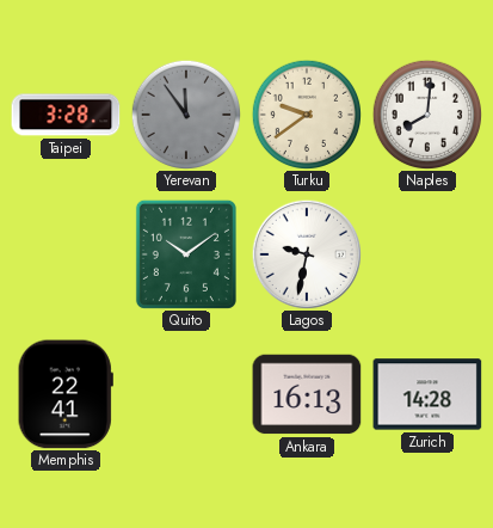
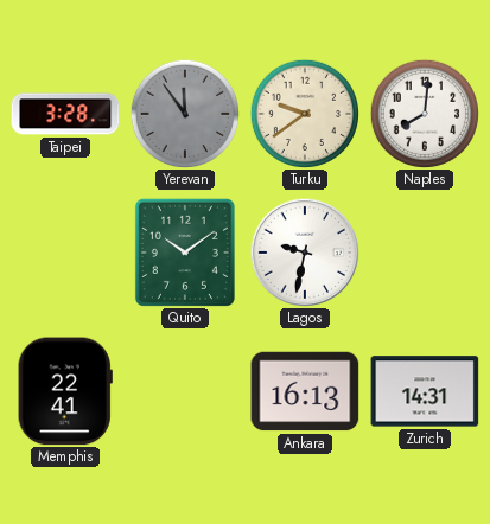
Zurich: 14:28 -> 14:31 (425, 391)
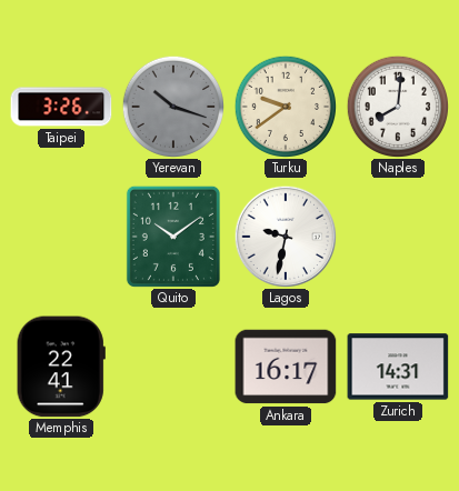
Taipei: 3:28 -> 3:26 (61, 107)
Yerevan: 11:54 -> 10:18 (172, 106)
Ankara: 16:13 -> 16:17 (286, 367)
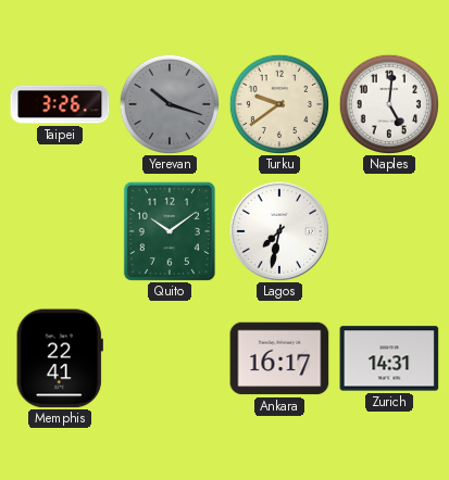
Naples: 8:01 -> 5:01 (388, 103)
Lagos: 9:32 -> 7:32 (279, 231)
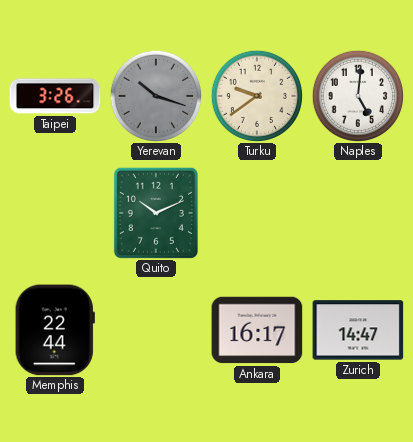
Quito: 10:09 -> 10:11 (156, 213)
Lagos: 7:32 -> none (279, 231)
Memphis: 22:41 -> 22:44 (55, 330)
Zurich: 14:31 -> 14:47 (358, 330)
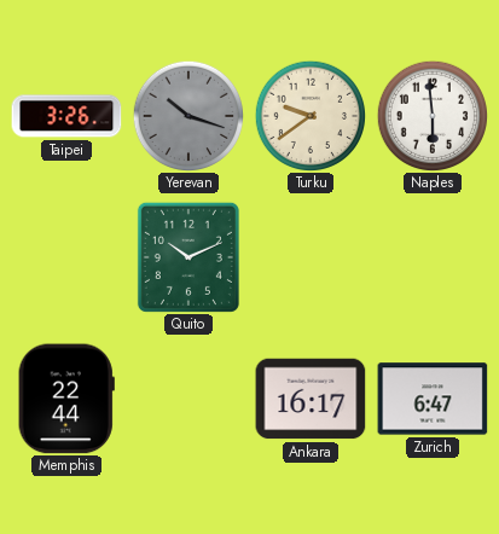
Naples: 5:01 -> 5:59 (431, 115)
Zurich: 14:47 -> 6:47 (433, 399)
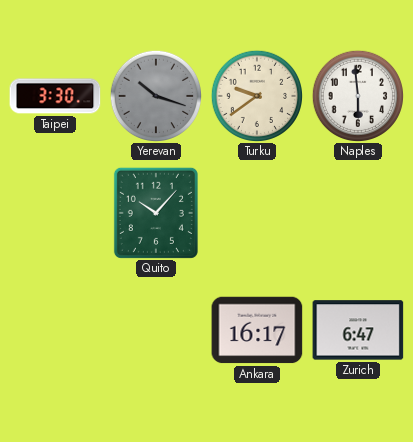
Taipei: 3:26 -> 3:30 (55, 96)
Quito: 10:11 -> 10:07 (156, 213)
Memphis: 22:44 -> none (66, 399)
